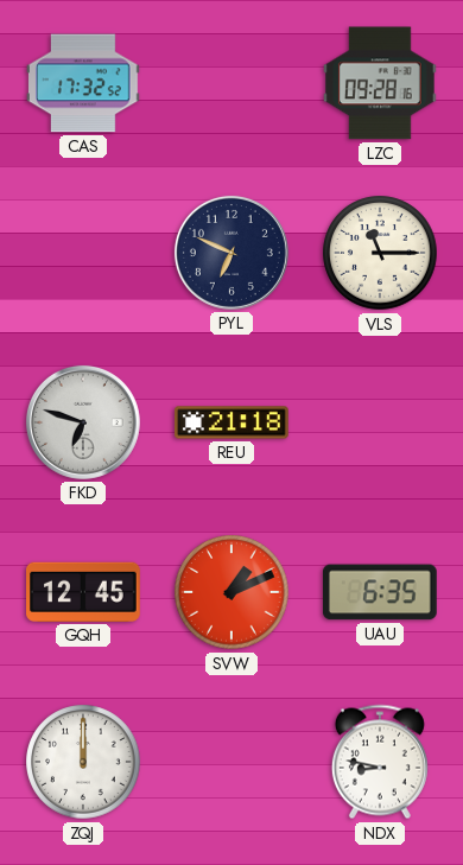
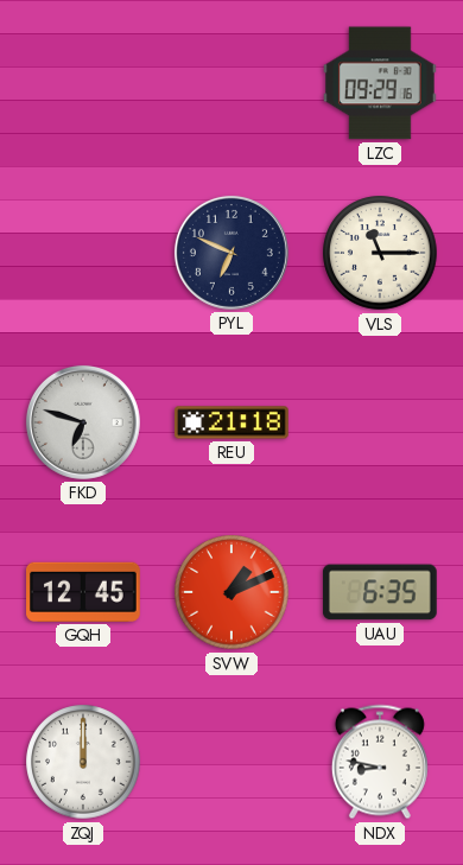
CAS: 17:32 -> none (84, 83)
LZC: 09:28 -> 09:29 (380, 83)
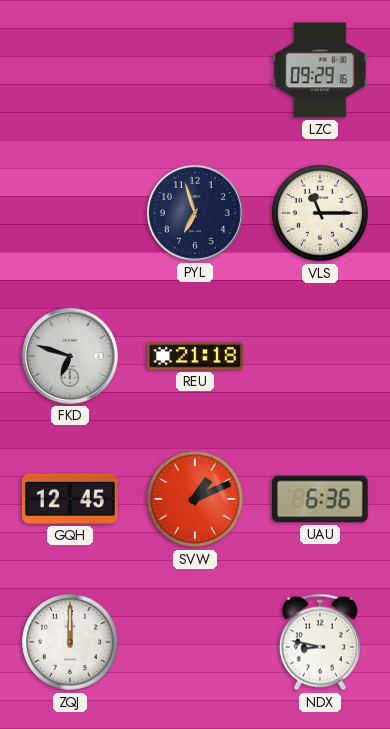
PYL: 6:49 -> 6:57 (195, 213)
UAU: 6:35 -> 6:36 (320, 499)
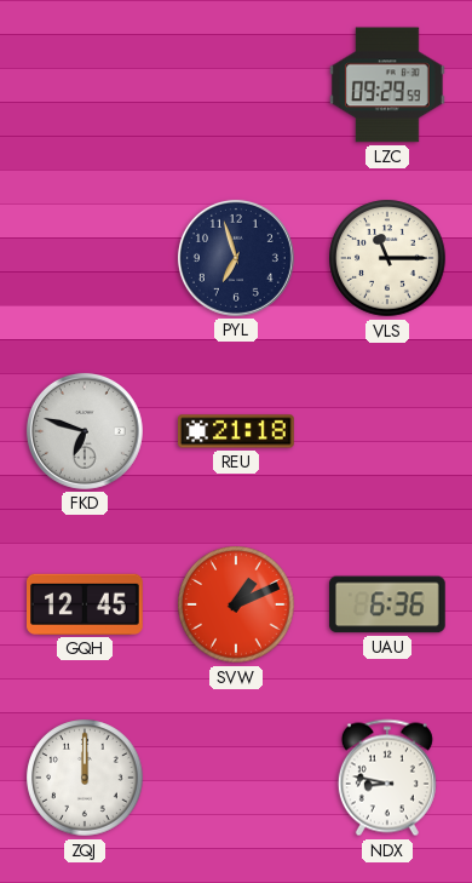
LZC: 09:29:16 -> 09:29:59 (387, 85)
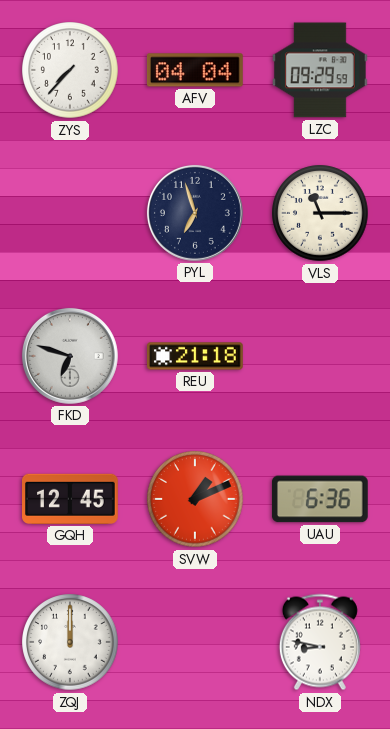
ZYS: none -> 7:37 (70, 70)
AFV: none -> 04:04 (195, 70)
